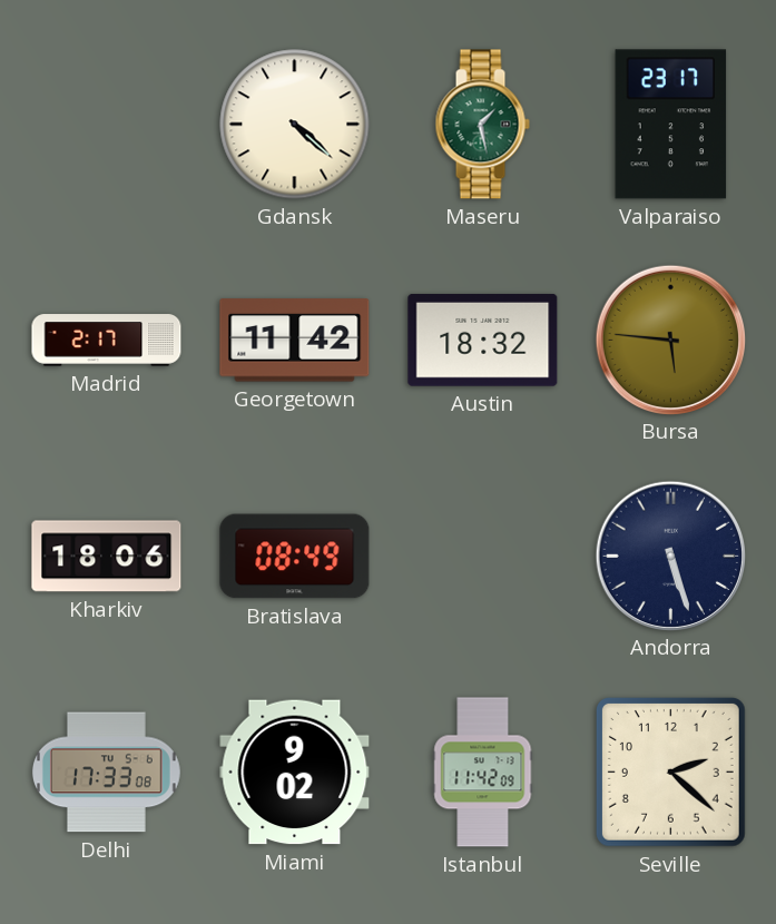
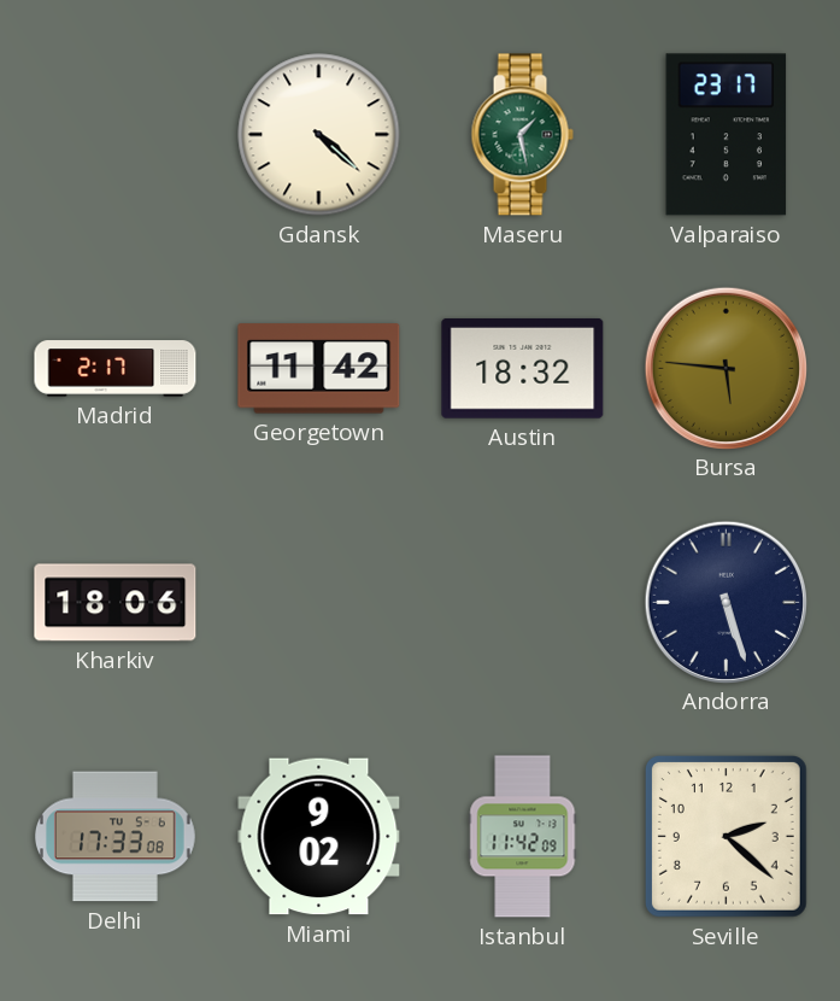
Bratislava: 08:49 -> none (295, 557)
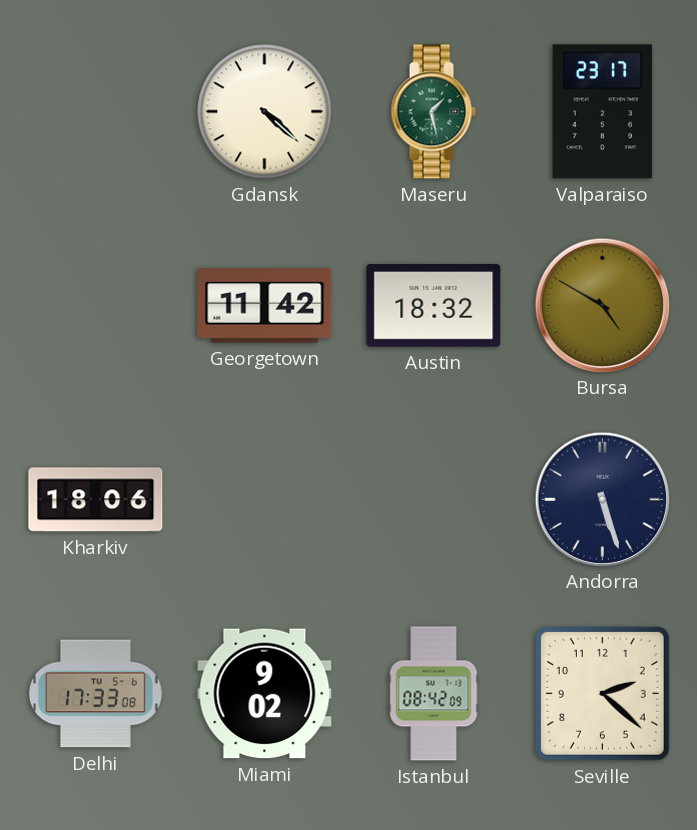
Madrid: 2:17 -> none (116, 369)
Bursa: 5:46 -> 4:50 (602, 305)
Istanbul: 11:42 -> 08:42 (434, 694)
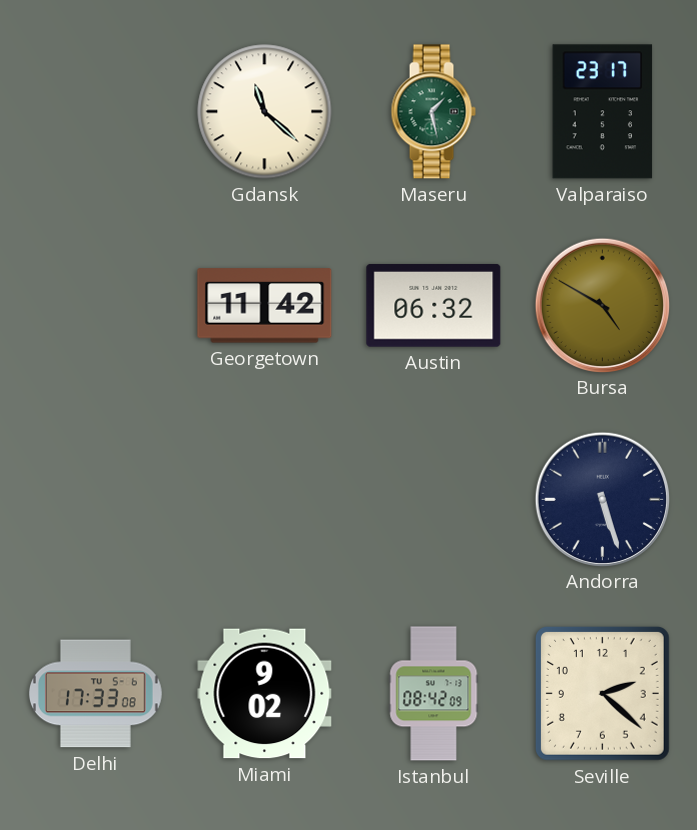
Gdansk: 4:22 -> 11:22 (265, 112)
Austin: 18:32 -> 06:32 (434, 305)
Kharkiv: 18:06 -> none (96, 500)
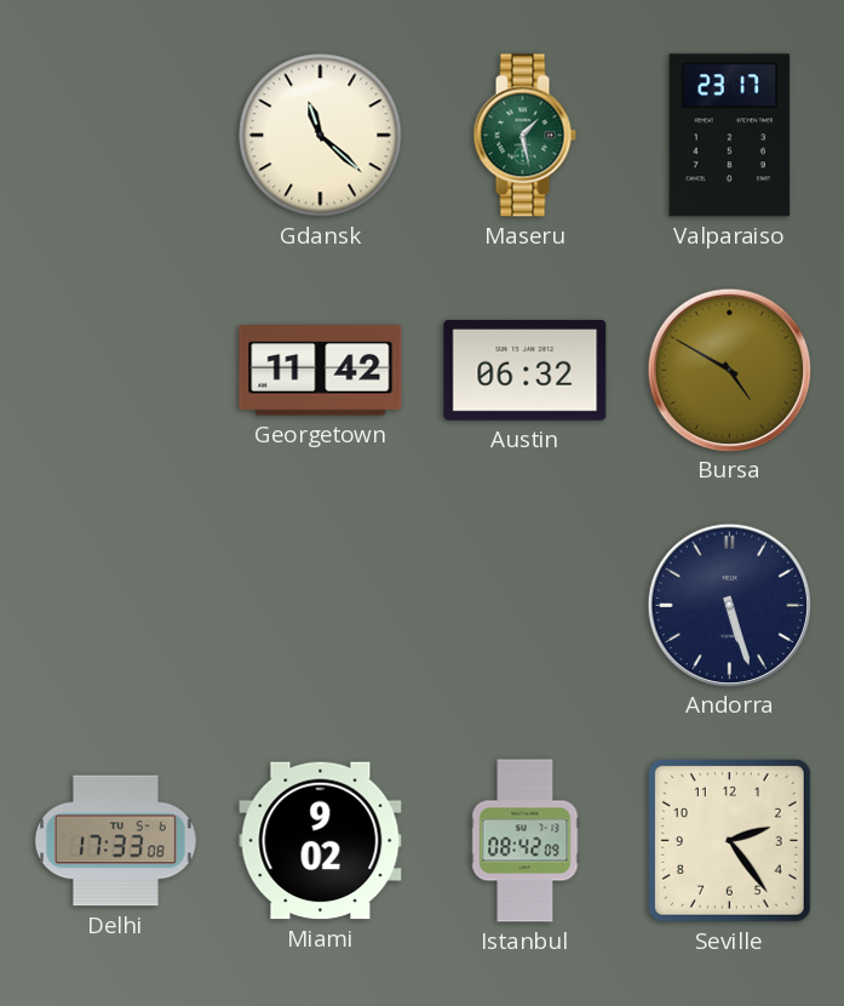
Seville: 2:22 -> 2:24 (729, 840)
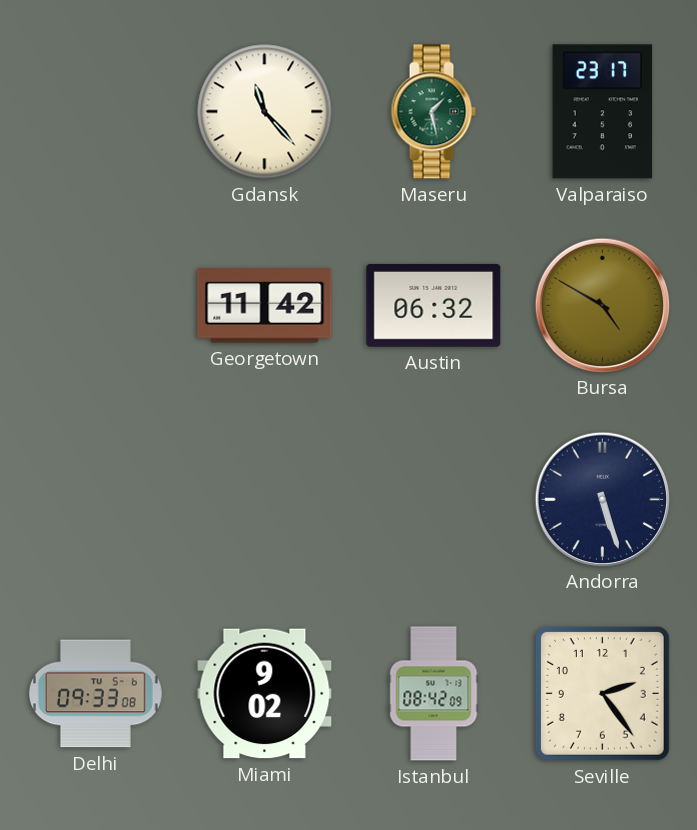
Gdansk: 11:22 -> 11:23 (265, 112)
Delhi: 17:33 -> 09:33 (95, 694)
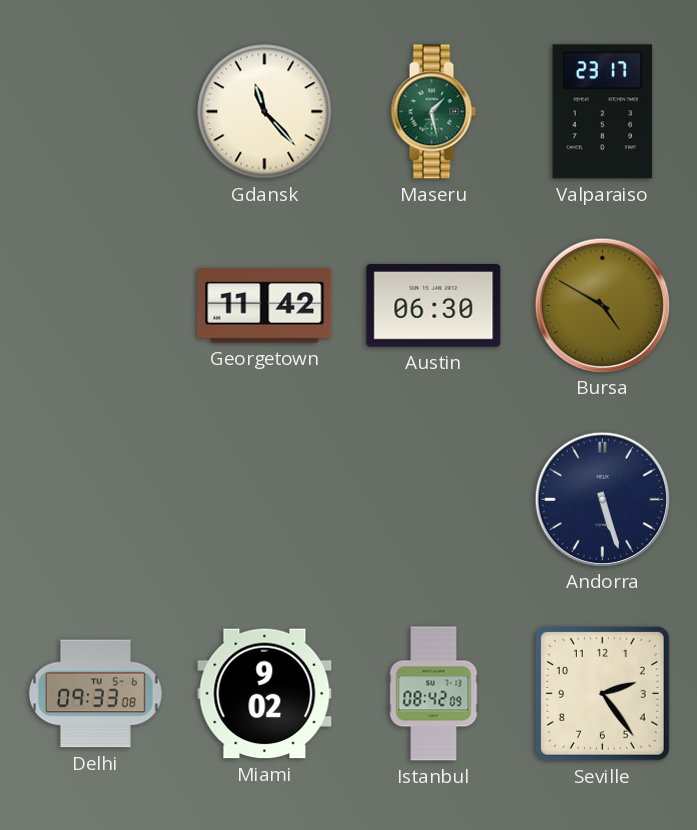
Austin: 06:32 -> 06:30 (434, 305)
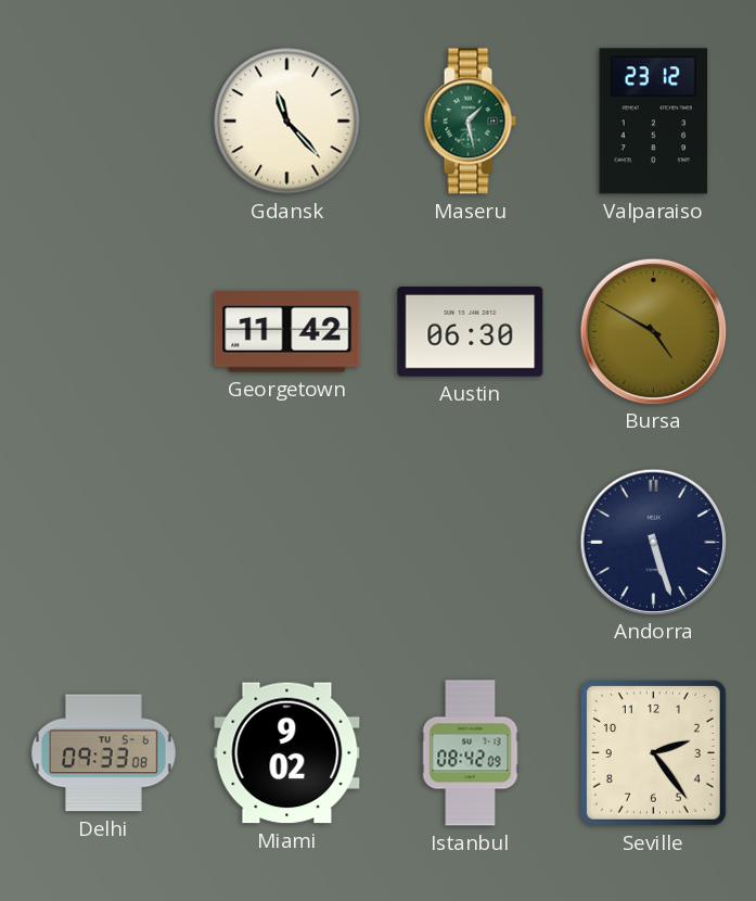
Valparaiso: 23:17 -> 23:12 (654, 122)
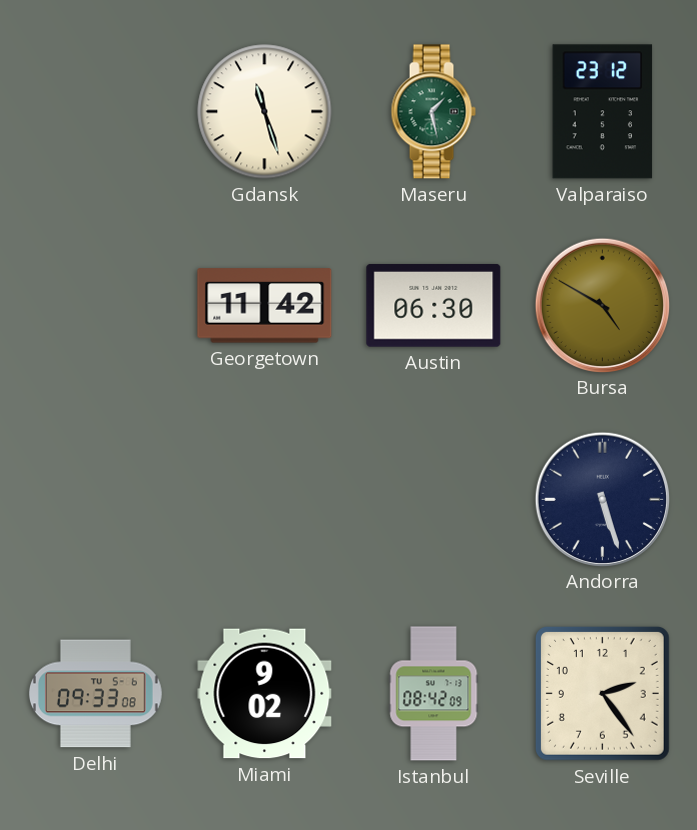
Gdansk: 11:23 -> 11:27 (265, 112)
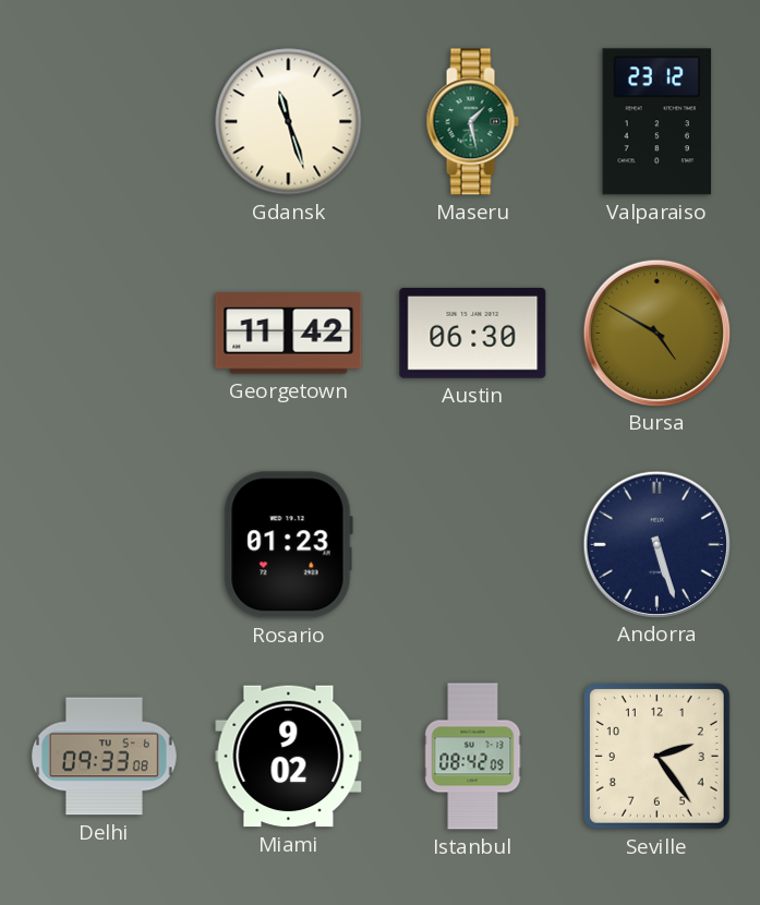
Rosario: none -> 01:23 (288, 545)
